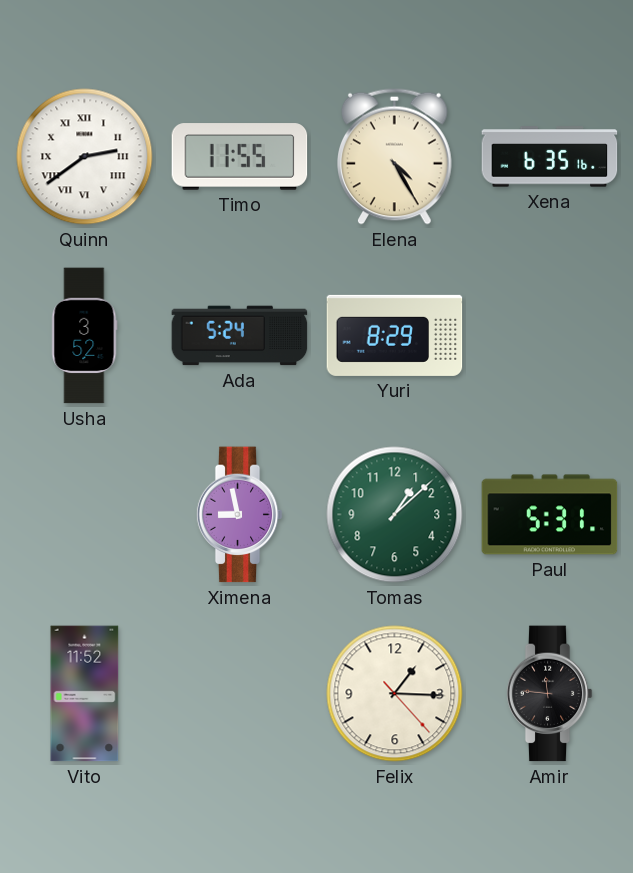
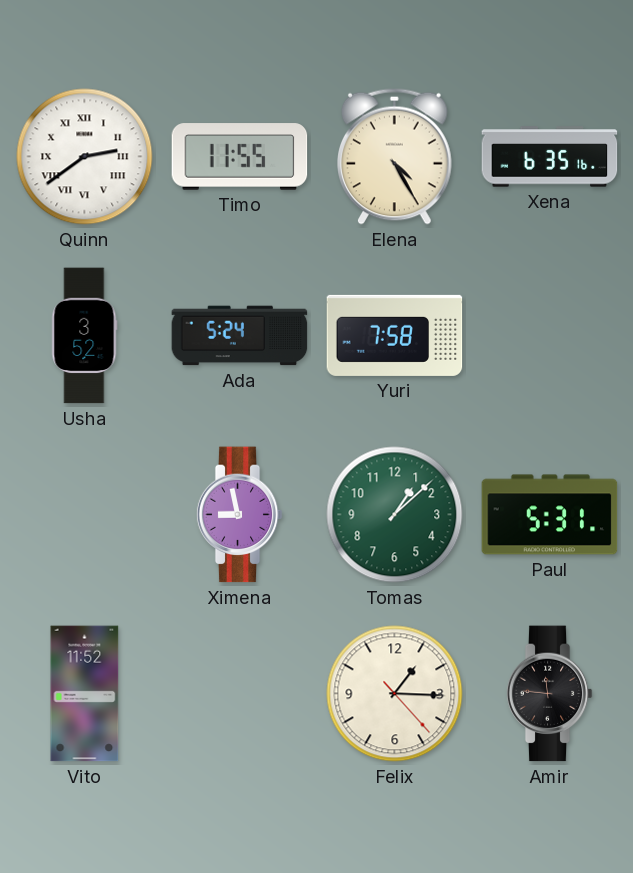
Yuri: 8:29 -> 7:58 (395, 335)
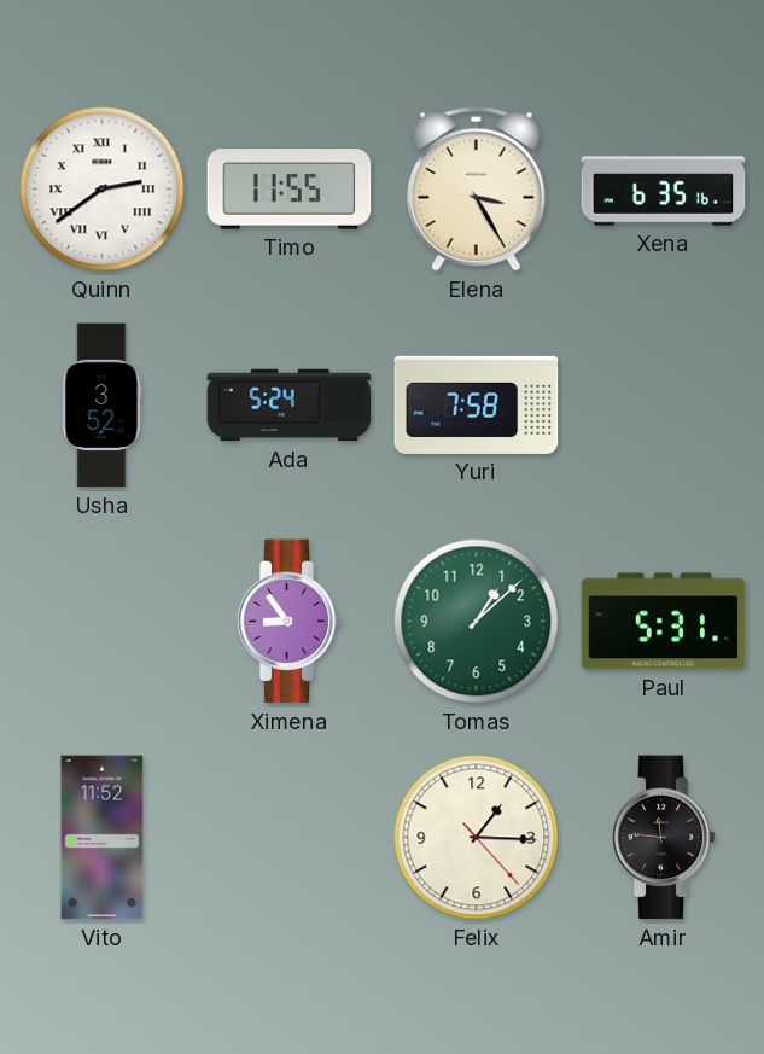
Elena: 4:25 -> 3:25 (477, 188)
Ximena: 8:58 -> 8:54 (288, 622)
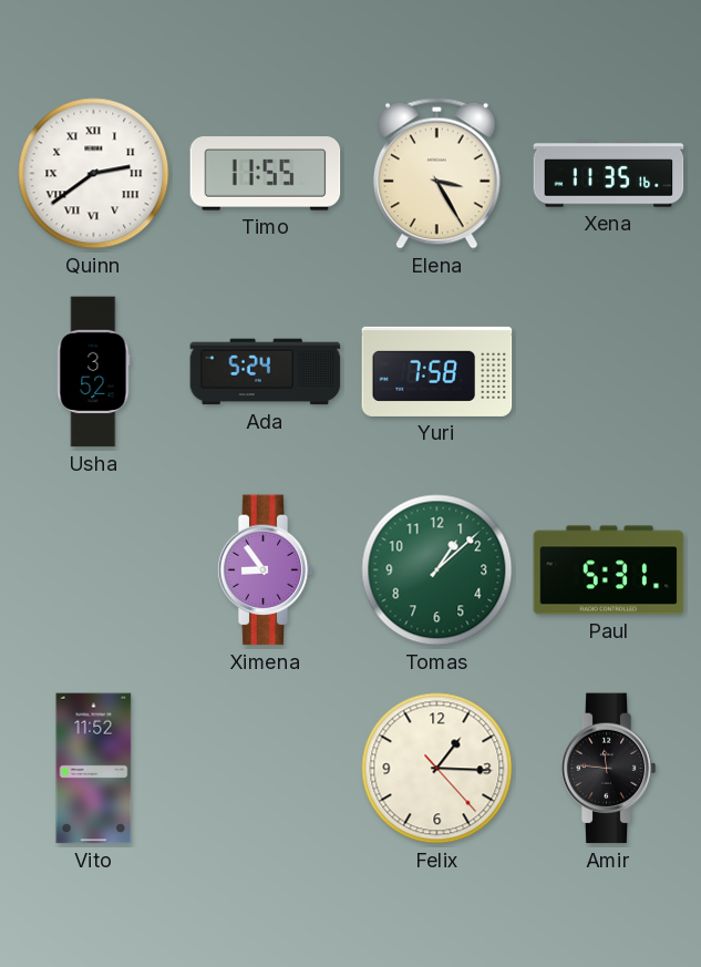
Xena: 6:35 -> 11:35 (609, 174)
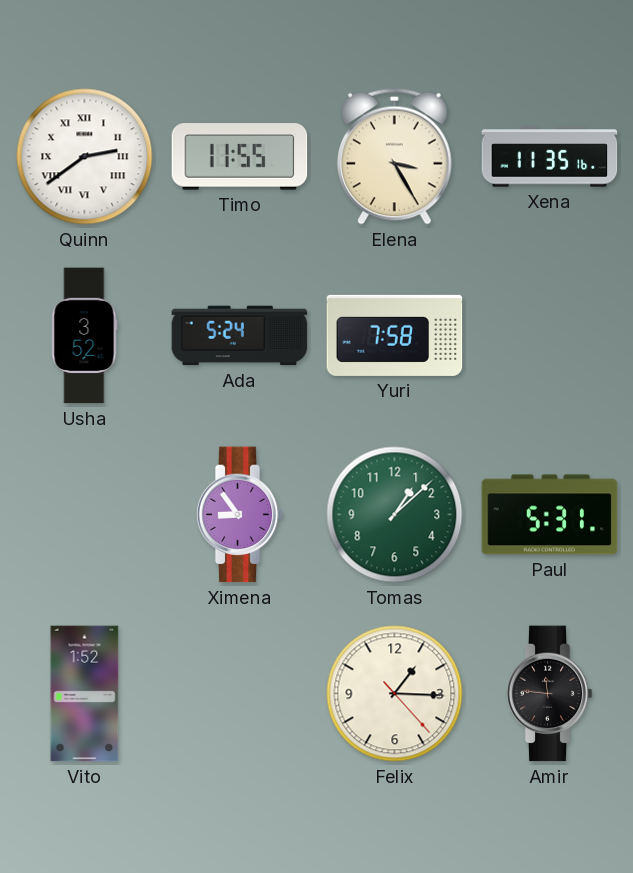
Vito: 11:52 -> 1:52 (85, 694)
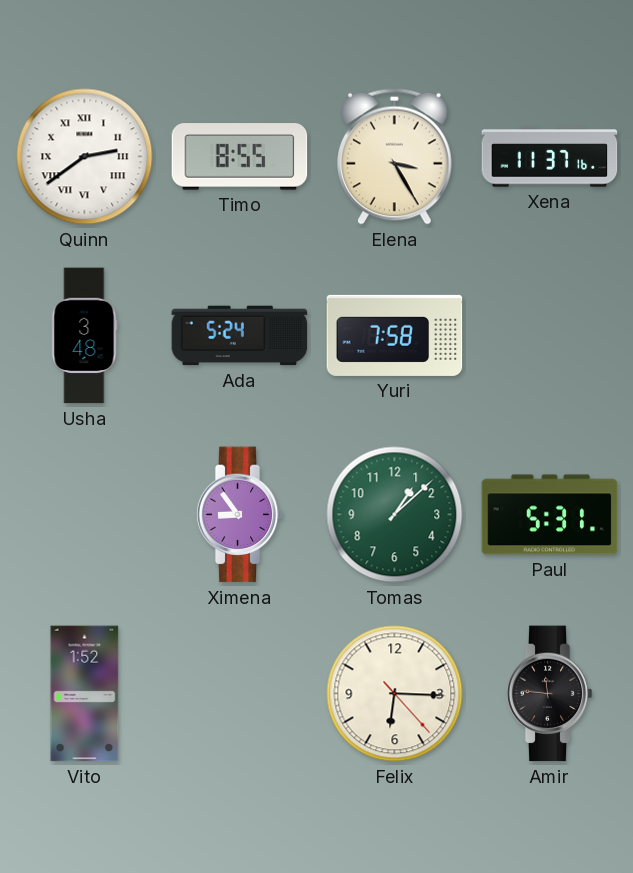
Timo: 11:55 -> 8:55 (240, 157)
Xena: 11:35 -> 11:37 (550, 157)
Usha: 3:52 -> 3:48 (85, 336)
Felix: 1:15 -> 6:15 (395, 694)
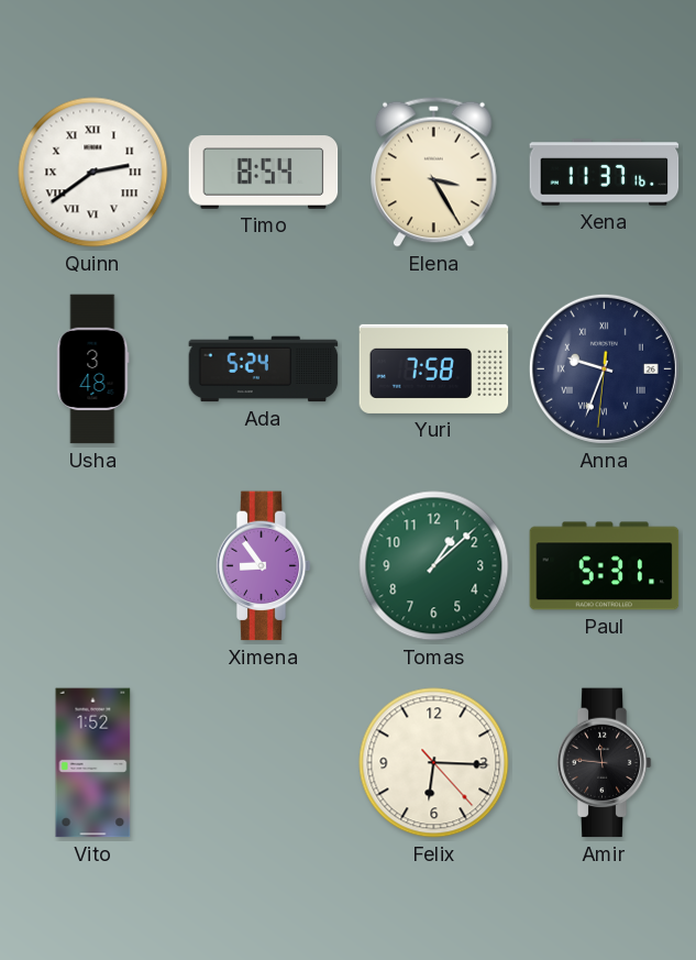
Timo: 8:55 -> 8:54 (264, 173)
Anna: none -> 9:33 (604, 368)
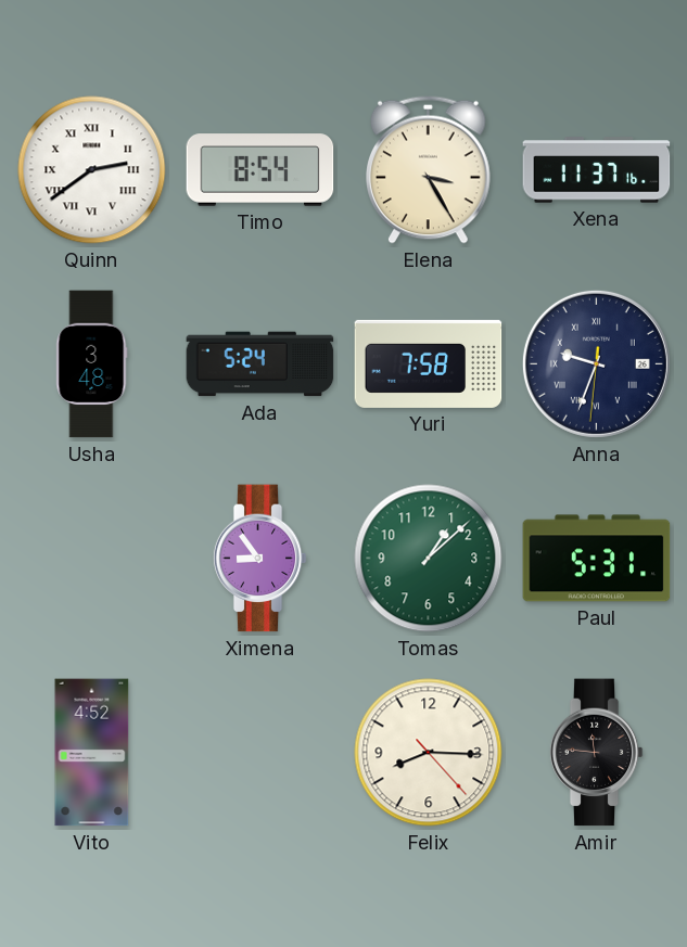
Vito: 1:52 -> 4:52 (92, 753)
Felix: 6:15 -> 8:15 (429, 753)
